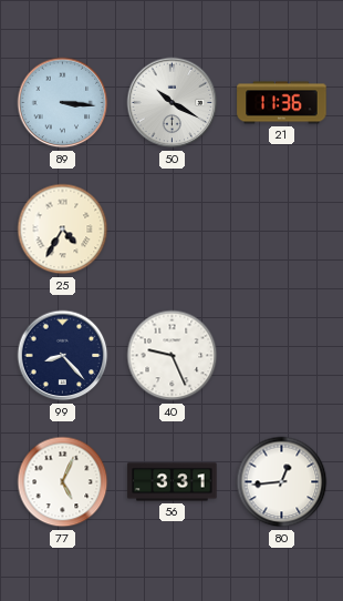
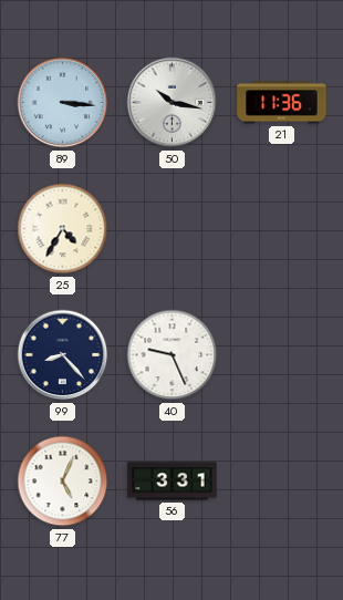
50: 10:20 -> 10:17 (173, 103)
80: 12:44 -> none (282, 482)
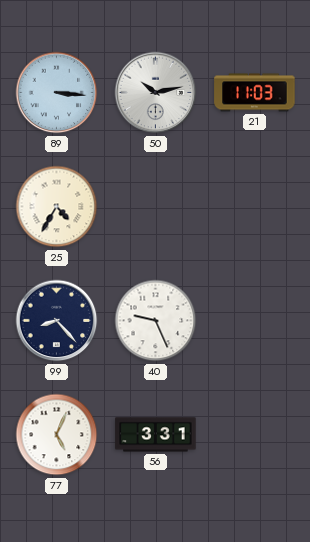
50: 10:17 -> 10:13 (156, 93)
21: 11:36 -> 11:03 (255, 93)
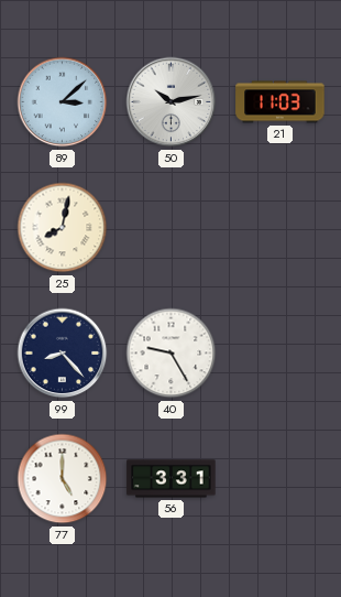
89: 3:16 -> 3:08 (63, 102)
25: 4:35 -> 8:02 (63, 228)
40: 9:26 -> 9:25 (172, 354)
77: 5:04 -> 5:00 (63, 479)
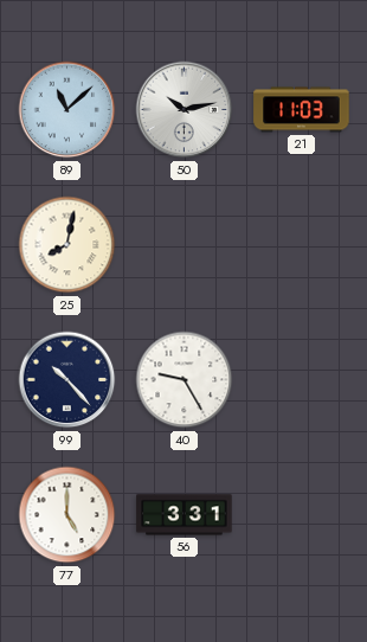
89: 3:08 -> 11:08 (67, 110)
99: 8:23 -> 10:23 (67, 380)
